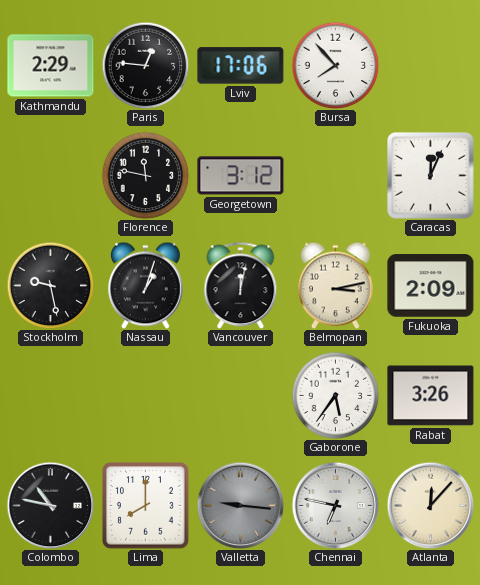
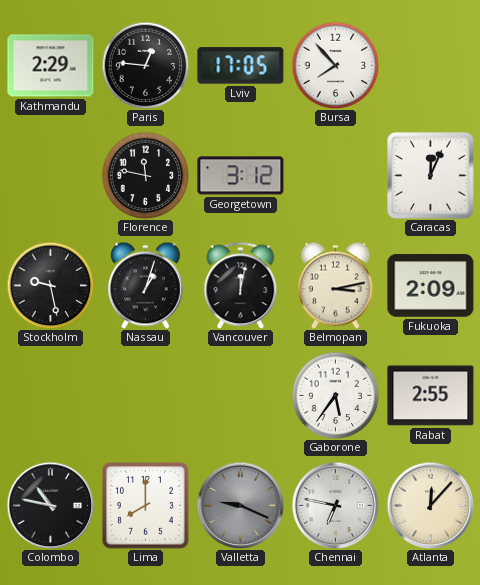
Lviv: 17:06 -> 17:05 (241, 66)
Rabat: 3:26 -> 2:55 (431, 396)
Valletta: 9:16 -> 9:19 (240, 505)
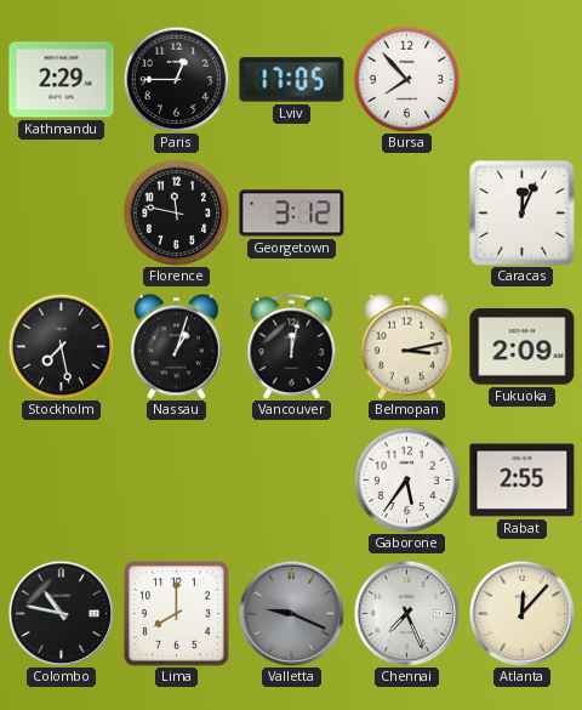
Paris: 12:46 -> 12:45 (176, 79)
Stockholm: 9:28 -> 7:28 (61, 346)
Chennai: 6:47 -> 7:26 (406, 613)
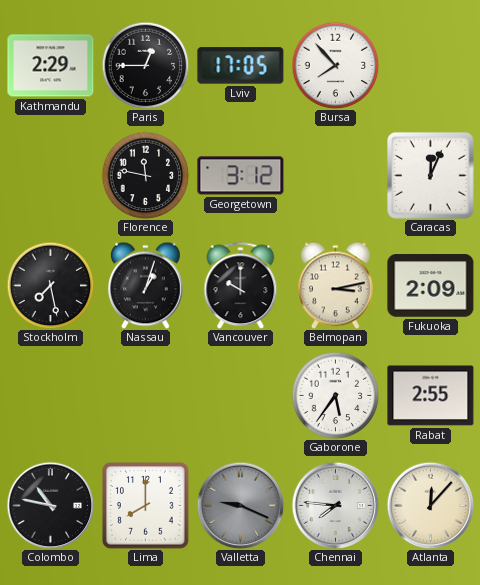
Vancouver: 12:02 -> 10:00 (241, 285)
Chennai: 7:26 -> 7:46 (335, 505)
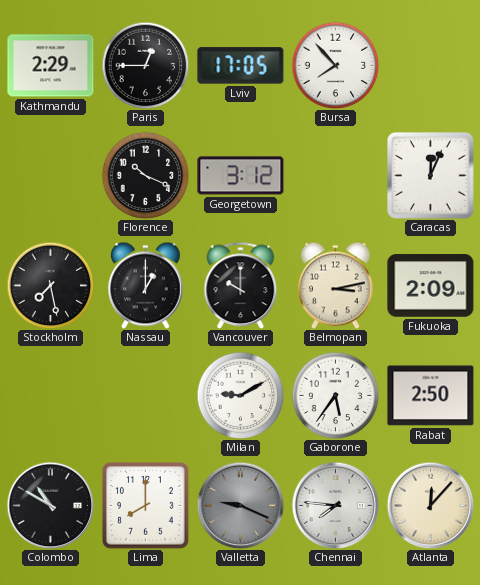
Florence: 11:47 -> 10:19 (145, 175)
Nassau: 1:03 -> 1:00 (146, 285)
Milan: none -> 9:10 (240, 395)
Rabat: 2:55 -> 2:50 (431, 396)
Colombo: 10:47 -> 10:50 (50, 505)
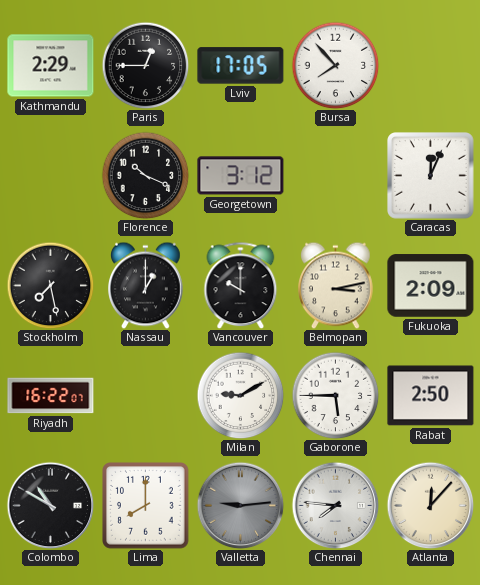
Riyadh: none -> 16:22 (51, 396)
Gaborone: 5:36 -> 5:45 (335, 395)
Valletta: 9:19 -> 9:14 (240, 505)
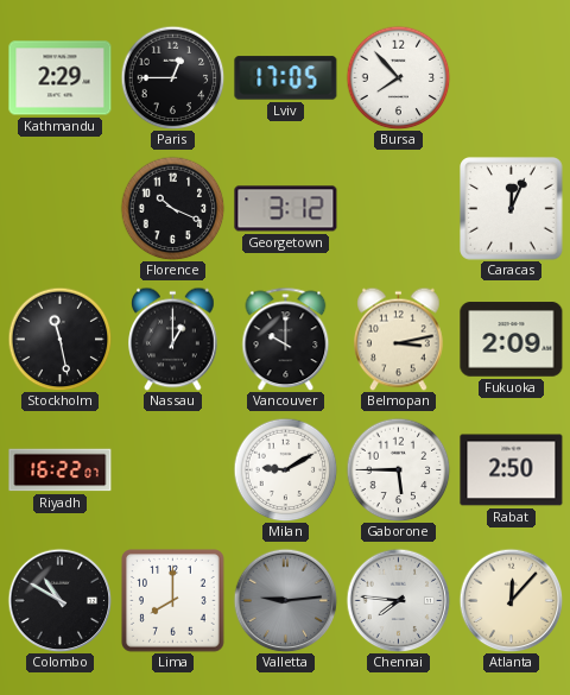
Stockholm: 7:28 -> 11:28 (59, 339)
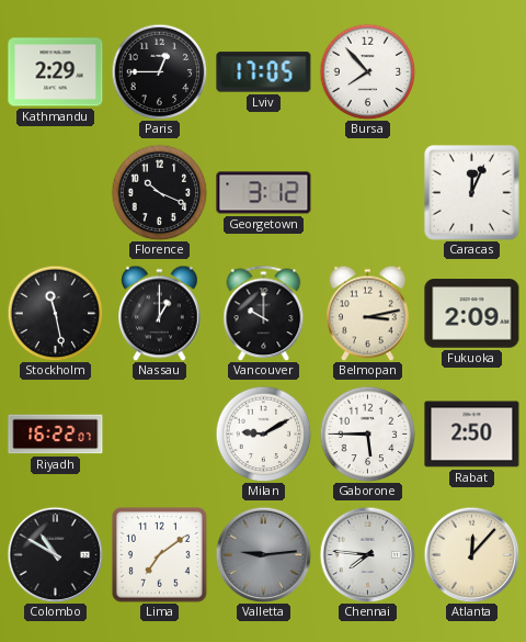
Lima: 8:00 -> 7:09 (160, 555)
